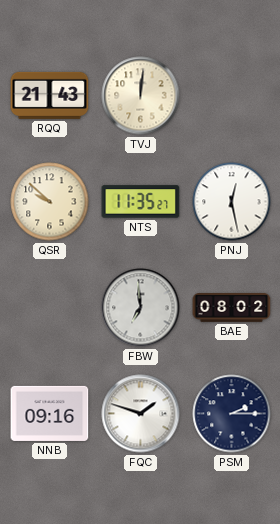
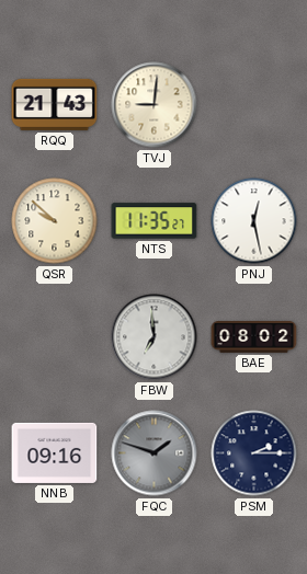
TVJ: 12:01 -> 9:01 (155, 105)
FQC dial: white -> grey (155, 454)
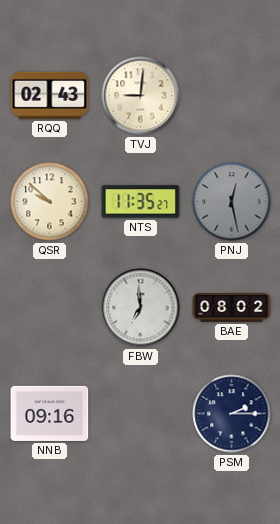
RQQ: 21:43 -> 02:43 (50, 95)
PNJ dial: white -> grey (232, 202)
FQC: 1:48 -> none (155, 454)
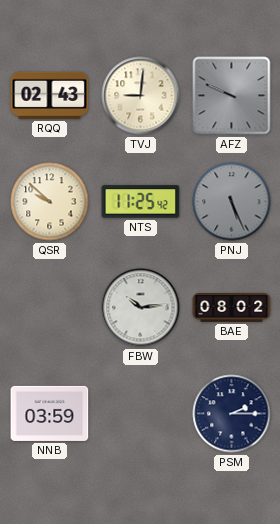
AFZ: none -> 9:49 (232, 96)
NTS: 11:35 -> 11:25 (141, 202)
PNJ: 12:28 -> 5:26 (232, 202)
FBW: 6:59 -> 10:14 (141, 308)
NNB: 09:16 -> 03:59 (50, 413)
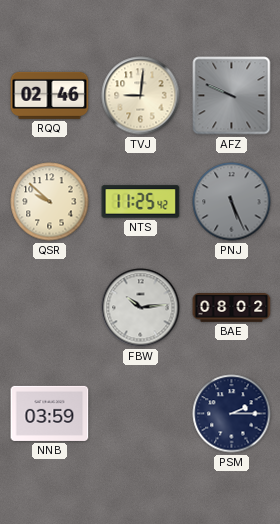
RQQ: 02:43 -> 02:46 (50, 95)
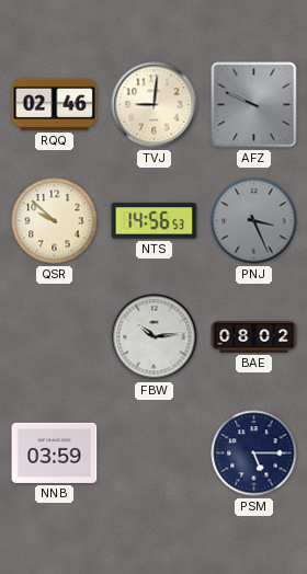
NTS: 11:25 -> 14:56 (155, 221)
PNJ: 5:26 -> 3:26 (254, 221)
PSM: 2:15 -> 5:15 (254, 454)
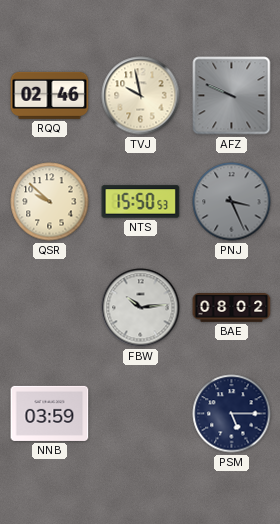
TVJ: 9:01 -> 9:58 (141, 96)
NTS: 14:56 -> 15:50 (141, 202)
